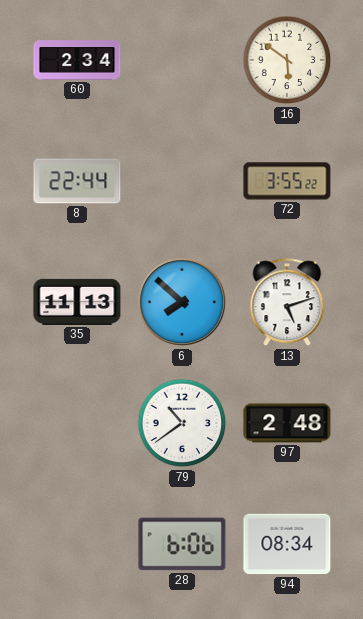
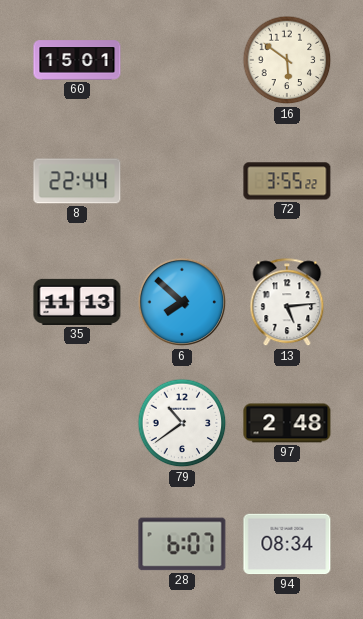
60: 2:34 -> 15:01 (77, 60)
13: 5:12 -> 5:14 (287, 303)
28: 6:06 -> 6:07 (182, 544)
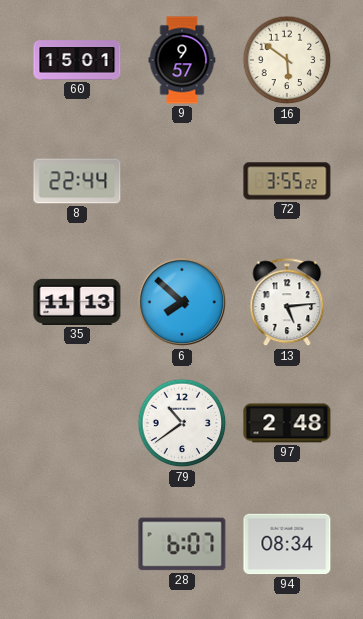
9: none -> 9:57 (182, 60)
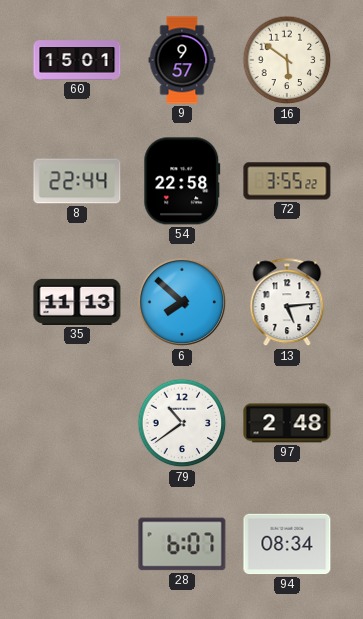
54: none -> 22:58 (182, 181)
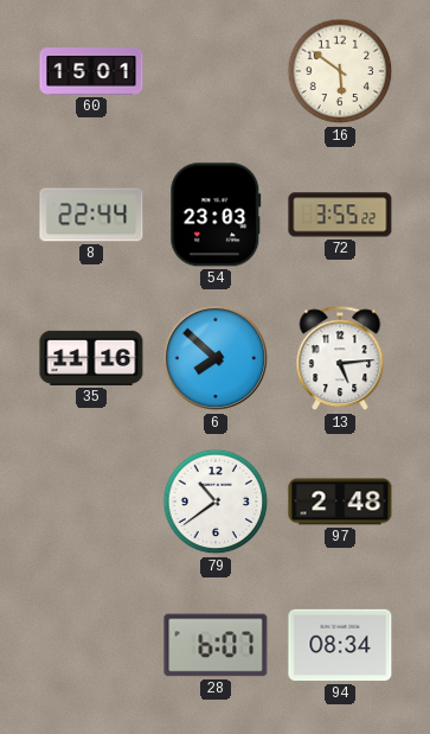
9: 9:57 -> none (182, 60)
54: 22:58 -> 23:03 (216, 215)
35: 11:13 -> 11:16 (91, 358)
